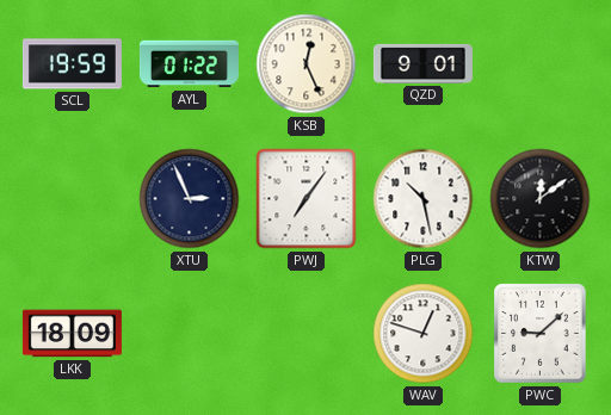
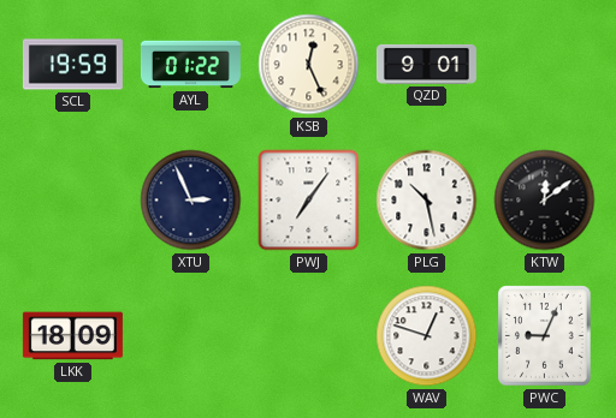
PWC: 9:08 -> 9:04 (545, 336)
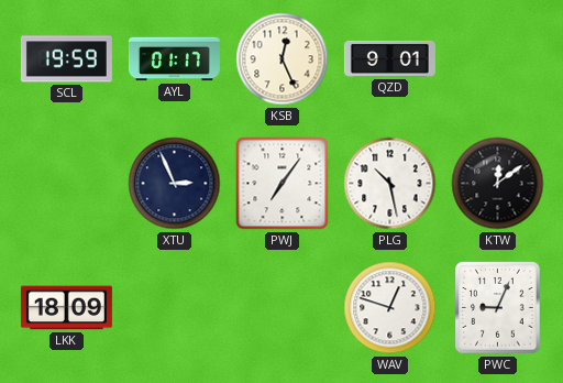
AYL: 01:22 -> 01:17 (174, 59)
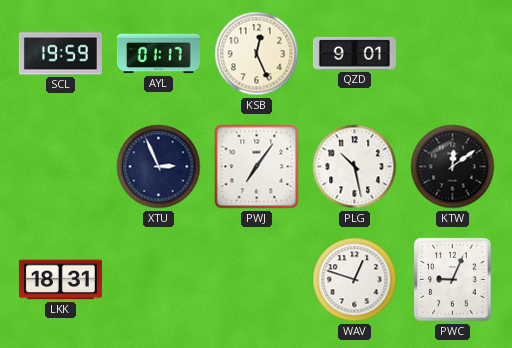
LKK: 18:09 -> 18:31 (60, 280)
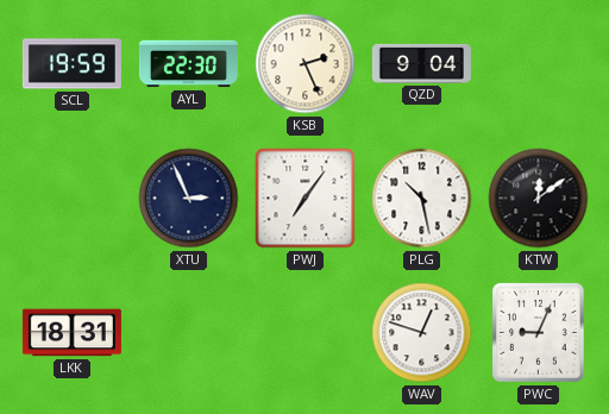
AYL: 01:17 -> 22:30 (188, 64)
KSB: 12:26 -> 2:26 (306, 64)
QZD: 9:01 -> 9:04 (421, 63)
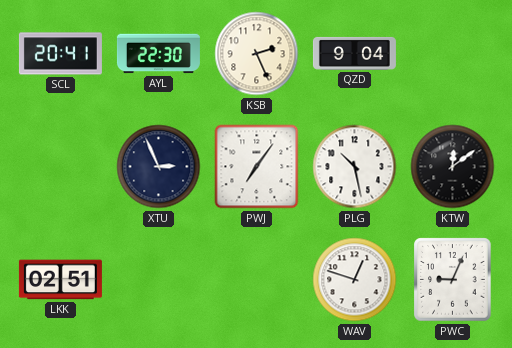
SCL: 19:59 -> 20:41 (60, 54)
LKK: 18:31 -> 02:51 (60, 280)
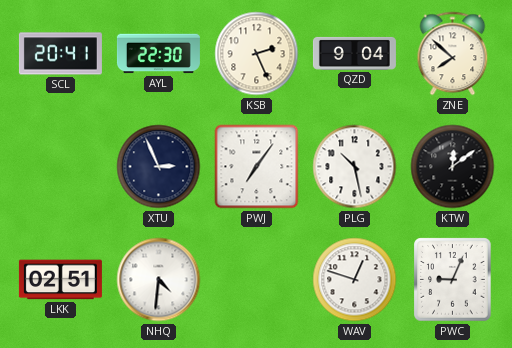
ZNE: none -> 7:52 (453, 54)
NHQ: none -> 4:31 (159, 280)
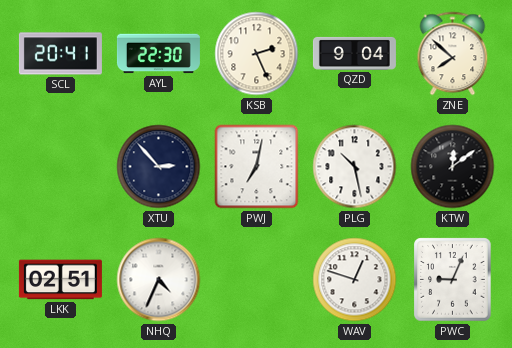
XTU: 2:56 -> 2:53 (159, 167)
PWJ: 7:06 -> 7:02 (257, 167)
NHQ: 4:31 -> 4:34 (159, 280)
